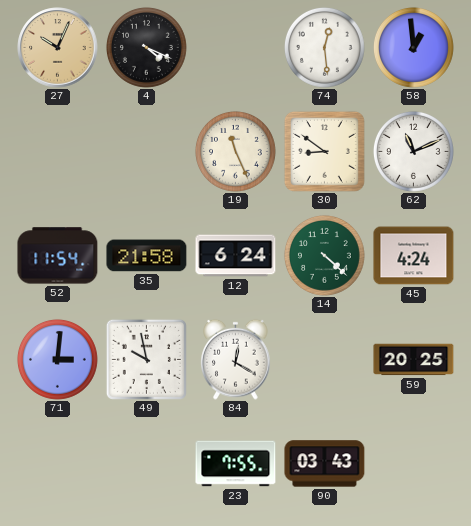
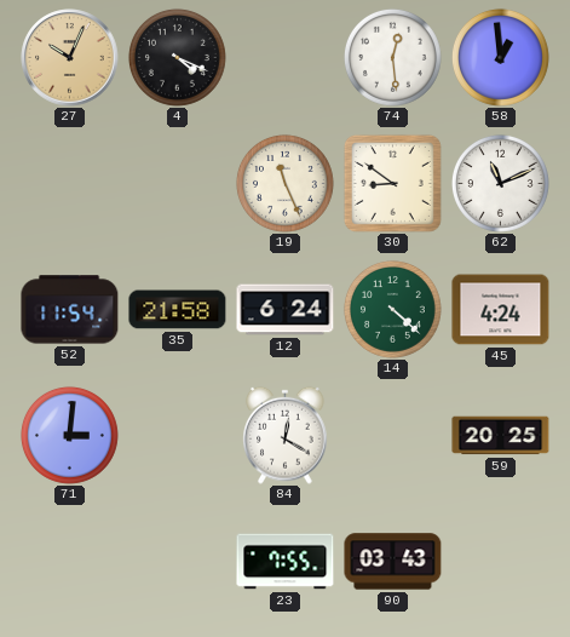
49: 9:58 -> none (146, 359)
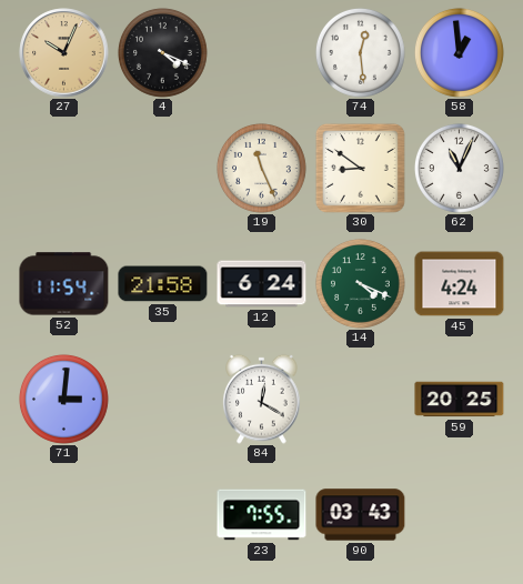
62: 11:11 -> 11:04 (459, 168)
14: 4:22 -> 4:19 (360, 283)
